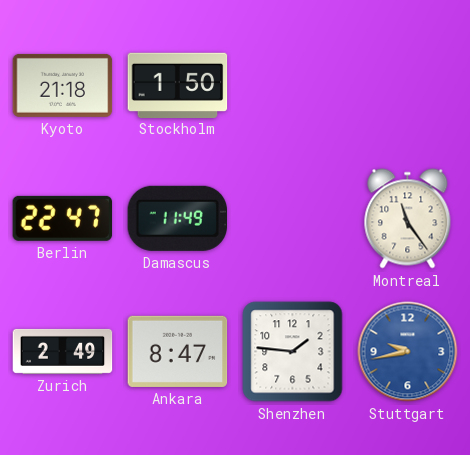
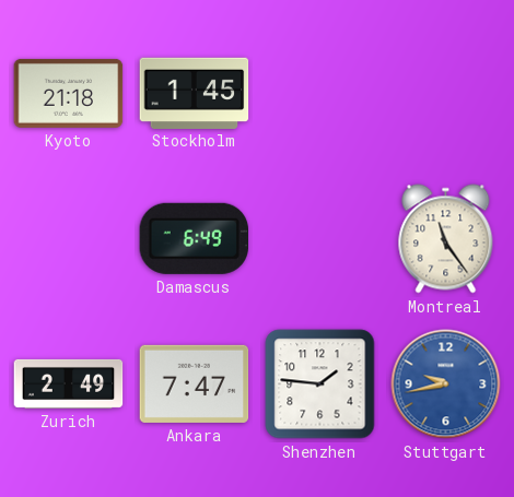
Stockholm: 1:50 -> 1:45 (195, 93)
Berlin: 22:47 -> none (63, 218)
Damascus: 11:49 -> 6:49 (195, 238)
Ankara: 8:47 -> 7:47 (195, 383)
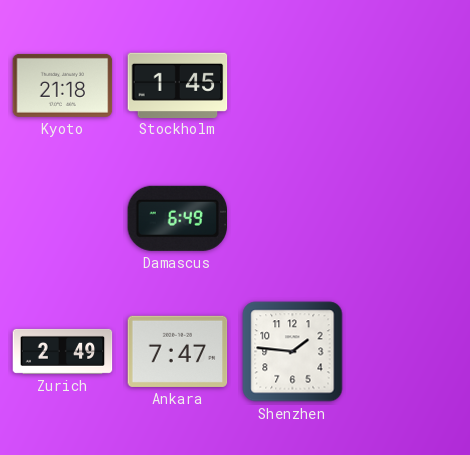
Montreal: 11:24 -> none (446, 239)
Stuttgart: 9:43 -> none (446, 384)
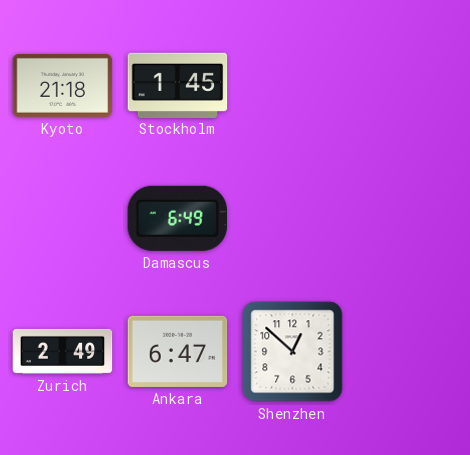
Ankara: 7:47 -> 6:47 (178, 351)
Shenzhen: 1:46 -> 12:52 (293, 352)
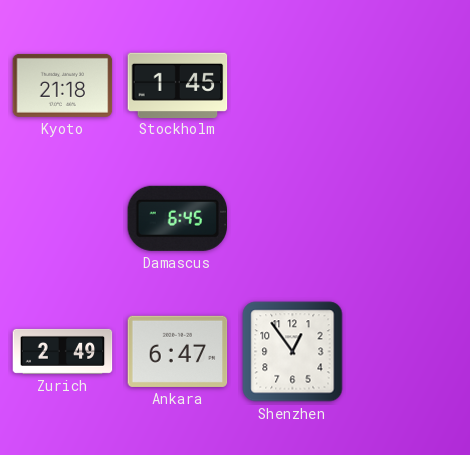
Damascus: 6:49 -> 6:45 (178, 218)
Shenzhen: 12:52 -> 12:54 (293, 352)
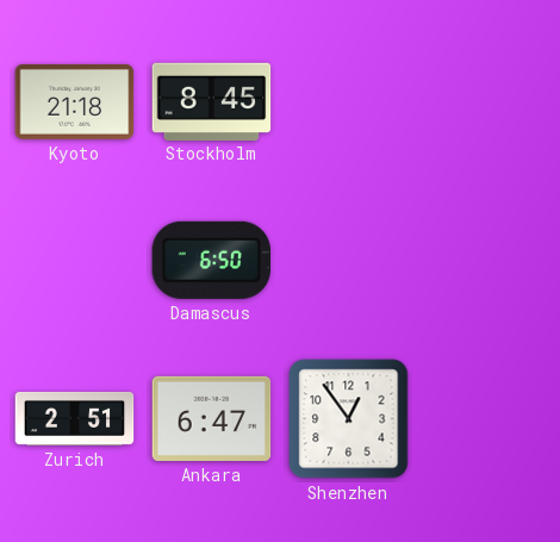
Stockholm: 1:45 -> 8:45 (212, 101)
Damascus: 6:45 -> 6:50 (212, 260)
Zurich: 2:49 -> 2:51 (75, 418)
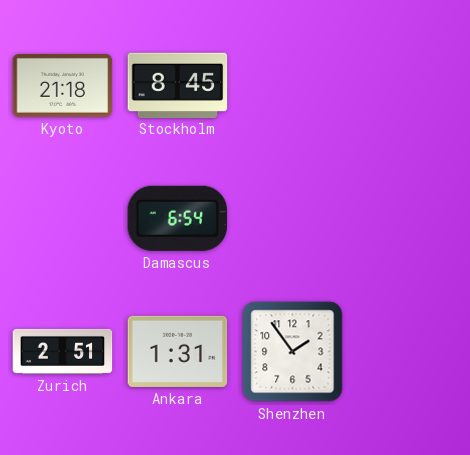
Damascus: 6:50 -> 6:54 (178, 218)
Ankara: 6:47 -> 1:31 (178, 351)
Shenzhen: 12:54 -> 1:54 (293, 352)
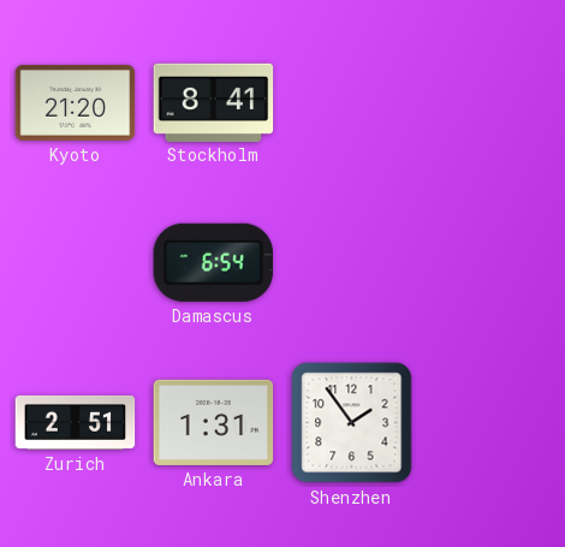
Kyoto: 21:18 -> 21:20 (76, 102)
Stockholm: 8:45 -> 8:41 (214, 102)
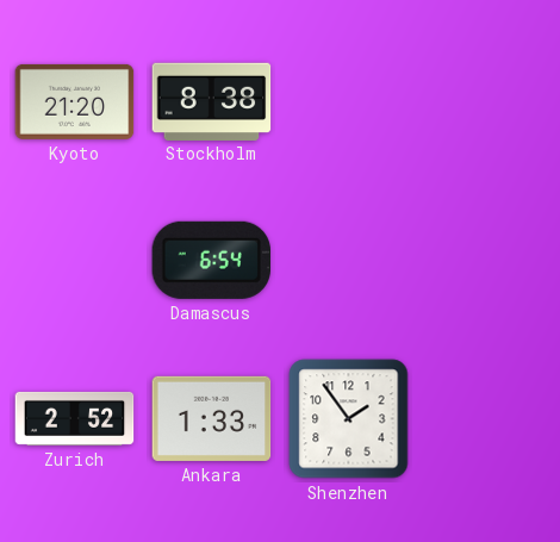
Stockholm: 8:41 -> 8:38 (212, 101)
Zurich: 2:51 -> 2:52 (75, 418)
Ankara: 1:31 -> 1:33 (212, 418)
